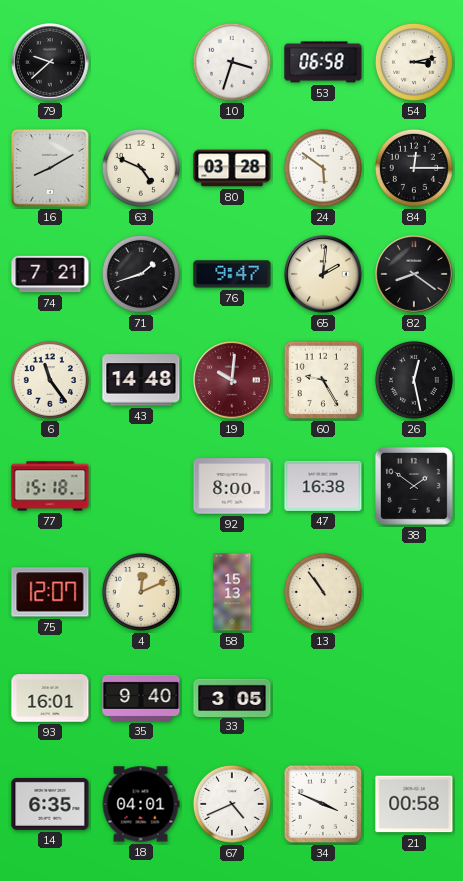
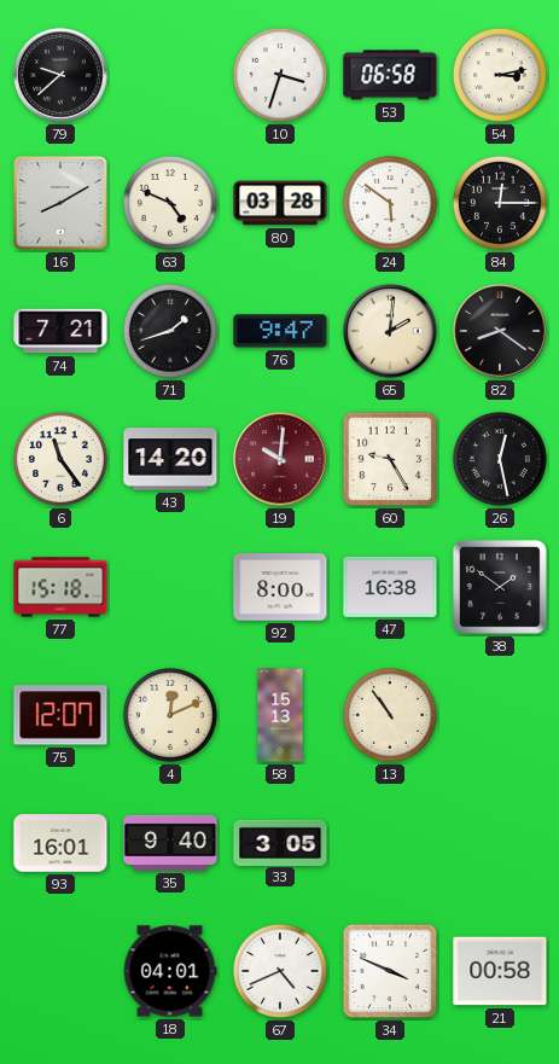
43: 14:48 -> 14:20 (170, 459)
14: 6:35 -> none (50, 804)
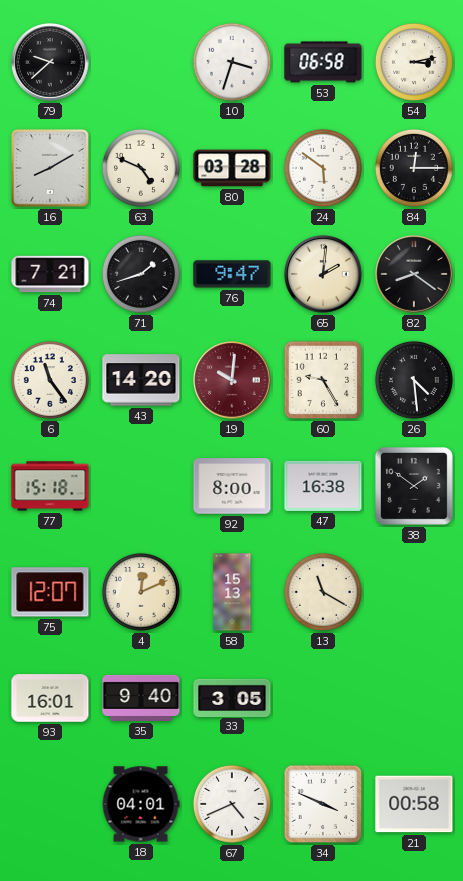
26: 12:28 -> 4:29 (414, 380)
13: 10:54 -> 11:20 (323, 592)
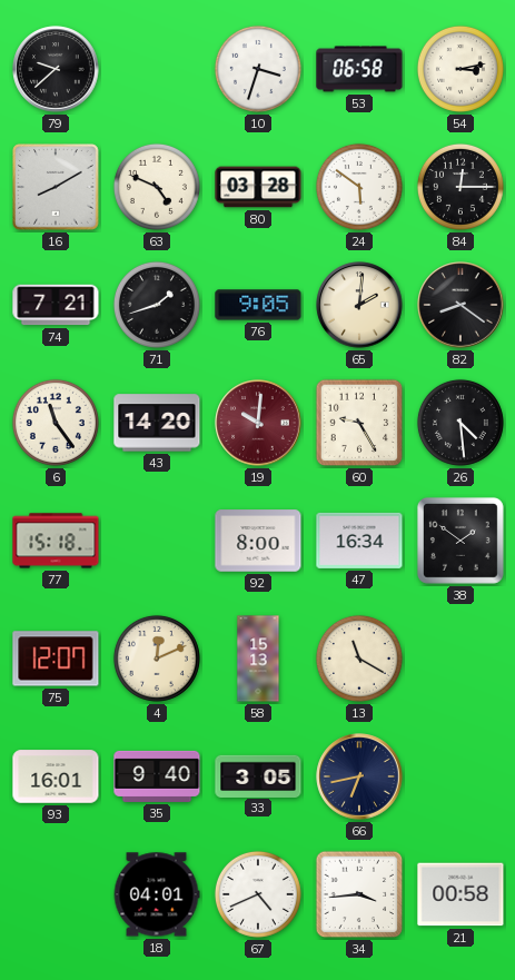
76: 9:47 -> 9:05 (258, 305)
47: 16:38 -> 16:34 (359, 541)
66: none -> 6:43 (359, 776)
34: 3:49 -> 3:44 (359, 894)
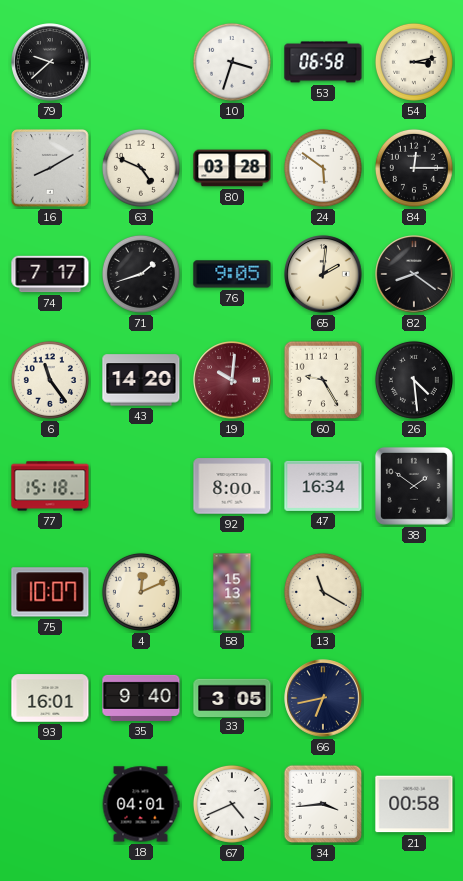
74: 7:21 -> 7:17 (50, 274)
75: 12:07 -> 10:07 (50, 592)
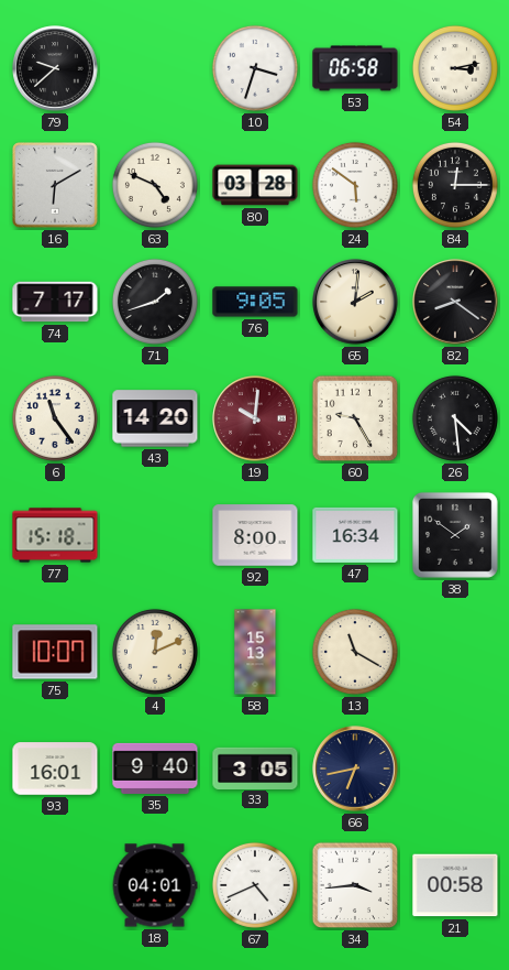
16: 8:10 -> 6:10 (55, 185)
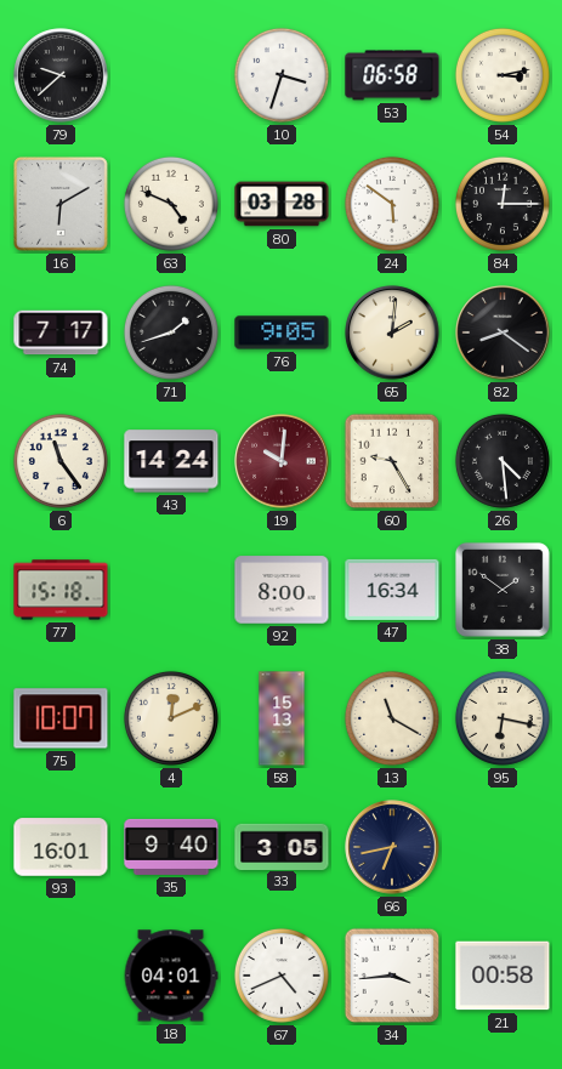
43: 14:20 -> 14:24 (171, 461)
95: none -> 6:17 (503, 718)
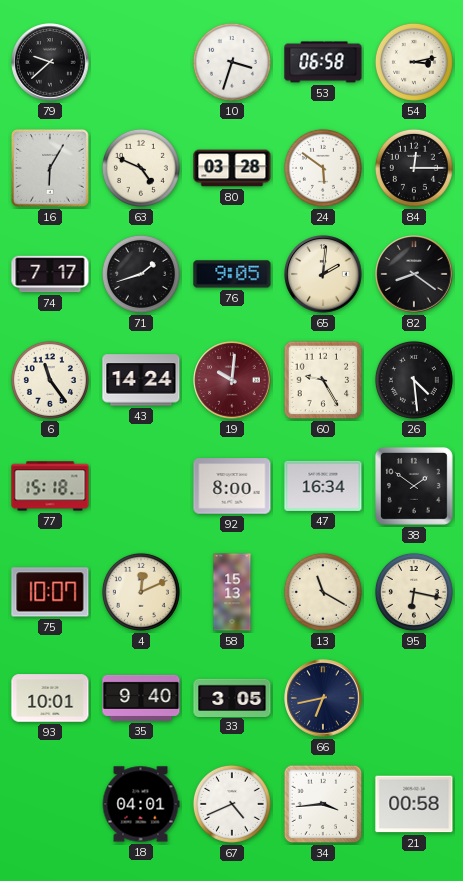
16: 6:10 -> 6:05 (50, 168)
93: 16:01 -> 10:01 (50, 698)
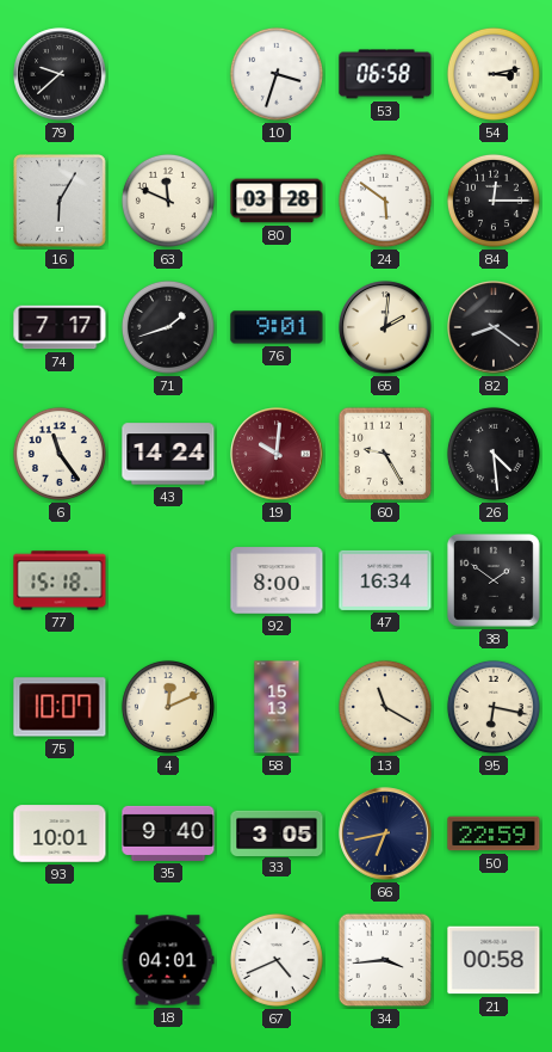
63: 4:49 -> 11:49 (168, 201)
76: 9:05 -> 9:01 (277, 327)
50: none -> 22:59 (494, 833)
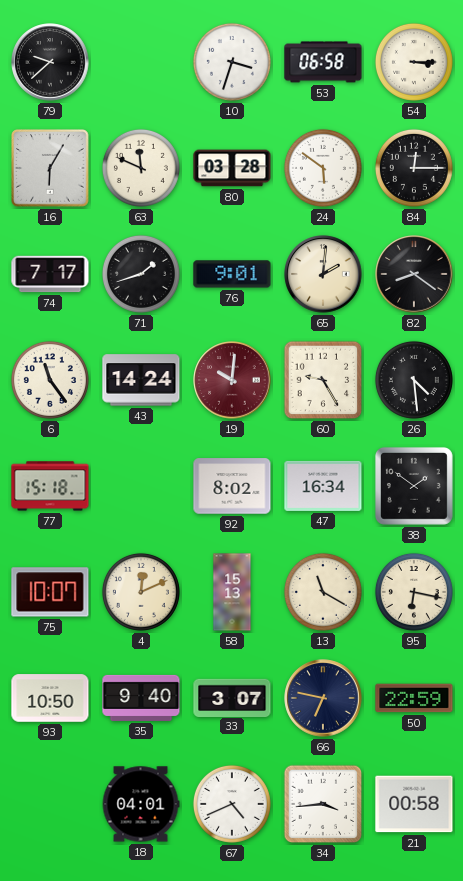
54: 3:13 -> 3:15 (414, 62)
92: 8:00 -> 8:02 (232, 486)
93: 10:01 -> 10:50 (50, 698)
33: 3:05 -> 3:07 (232, 697)
66: 6:43 -> 6:47 (323, 698)
